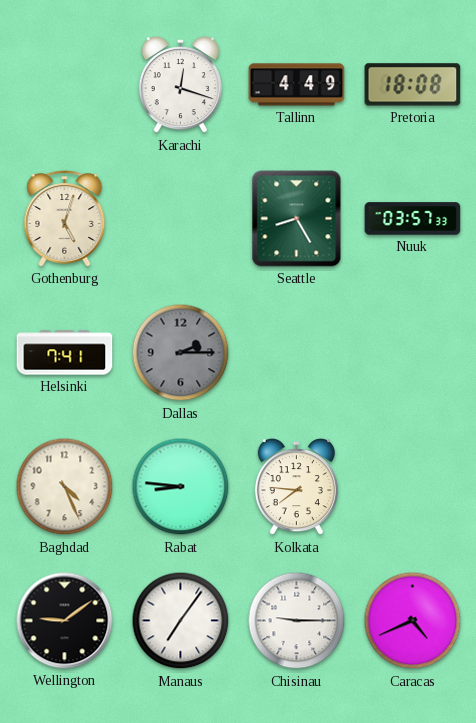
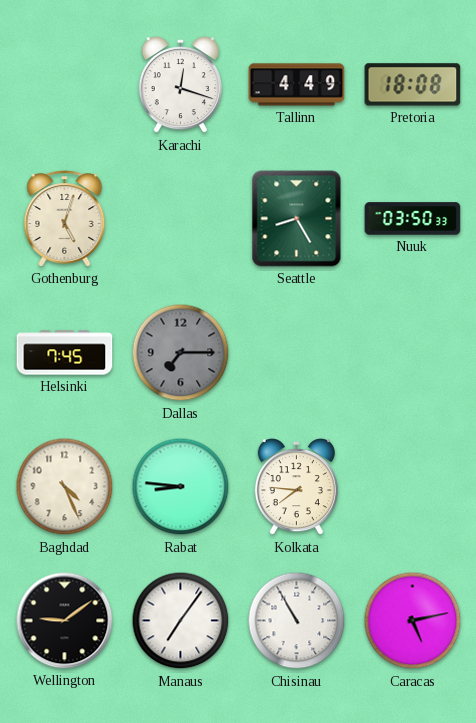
Nuuk: 03:57 -> 03:50 (413, 219)
Helsinki: 7:41 -> 7:45 (65, 353)
Dallas: 2:15 -> 7:15 (181, 353)
Chisinau: 9:15 -> 10:55 (297, 621)
Caracas: 4:41 -> 5:13 (413, 621)
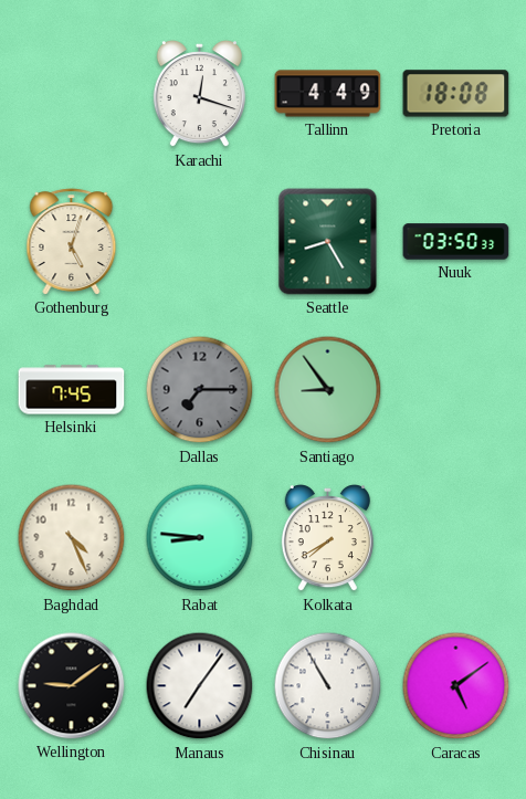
Santiago: none -> 8:54 (328, 390)
Kolkata: 7:46 -> 7:40 (327, 538)
Caracas: 5:13 -> 5:09 (456, 686)
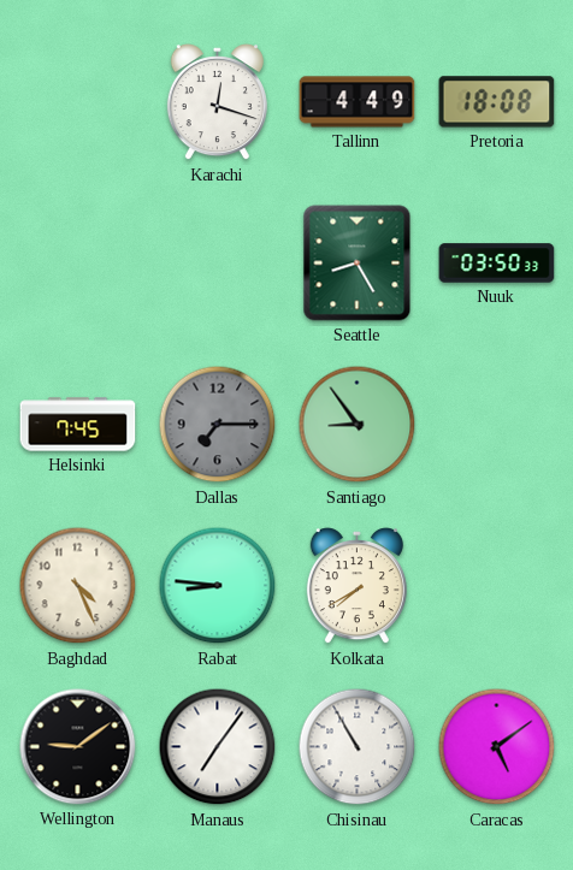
Gothenburg: 5:03 -> none (72, 242)
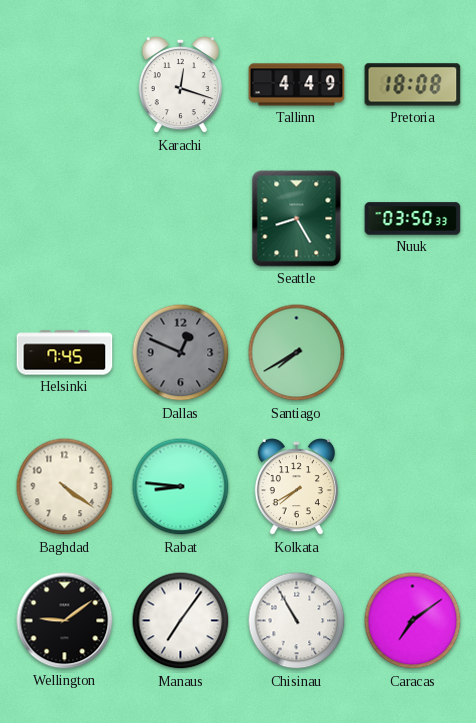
Dallas: 7:15 -> 12:49 (181, 353)
Santiago: 8:54 -> 7:40 (297, 353)
Baghdad: 4:26 -> 4:21 (65, 487)
Caracas: 5:09 -> 7:09 (413, 621)
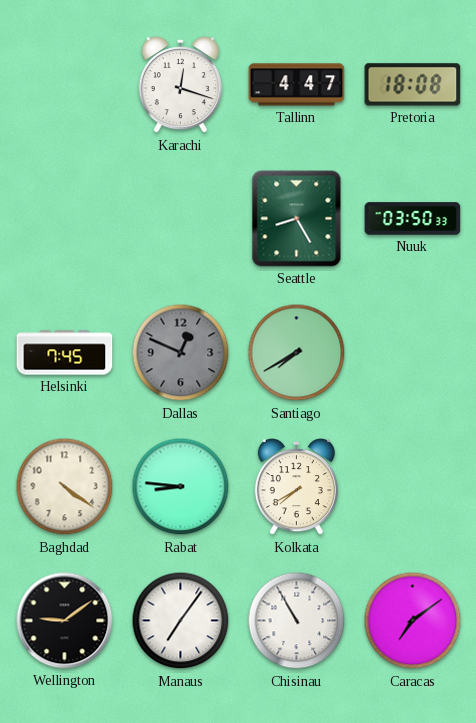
Tallinn: 4:49 -> 4:47 (297, 85)
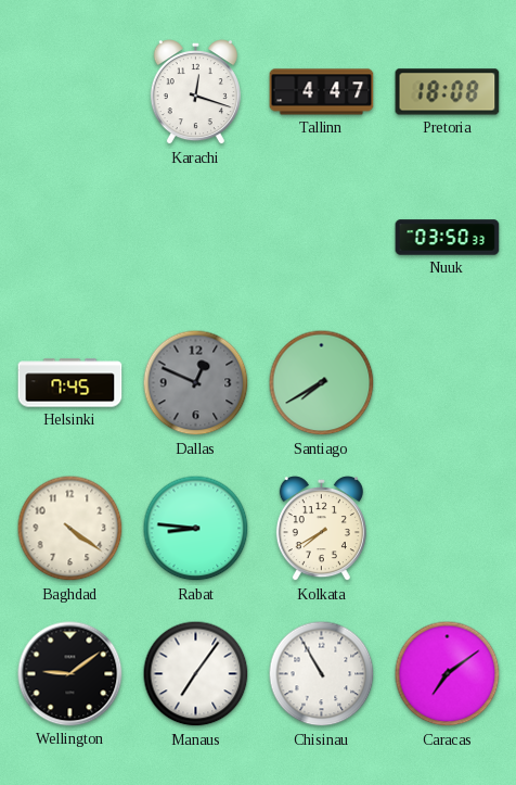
Seattle: 8:25 -> none (297, 219)
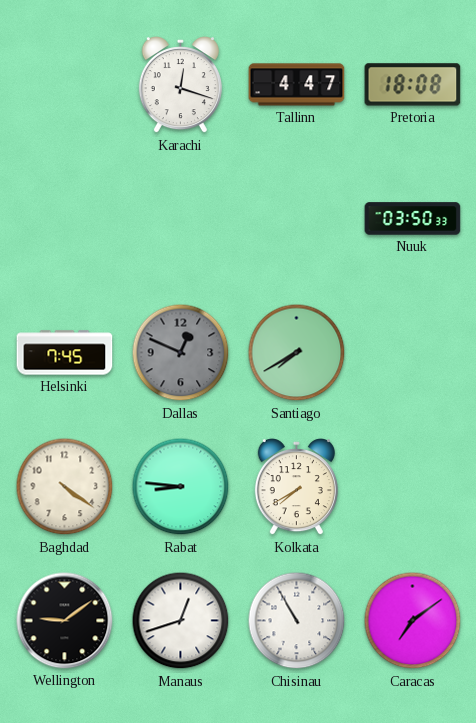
Manaus: 7:06 -> 12:42 (181, 621)
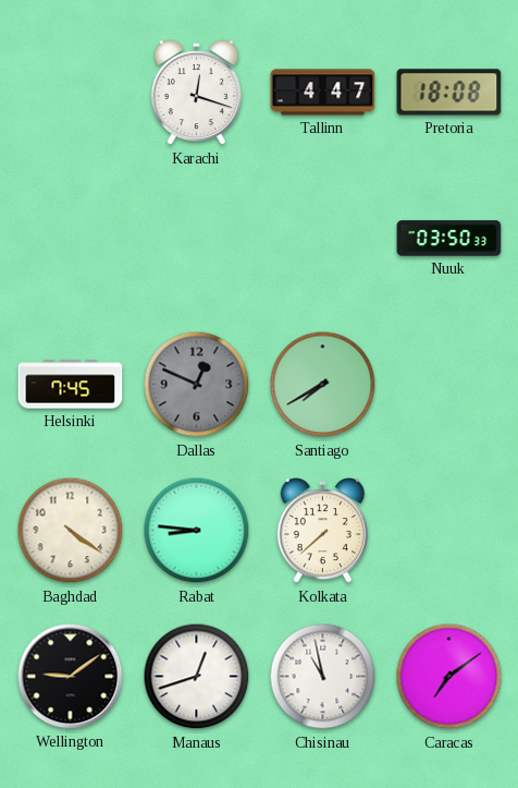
Kolkata: 7:40 -> 7:38 (322, 531)
Chisinau: 10:55 -> 10:58 (323, 677)
